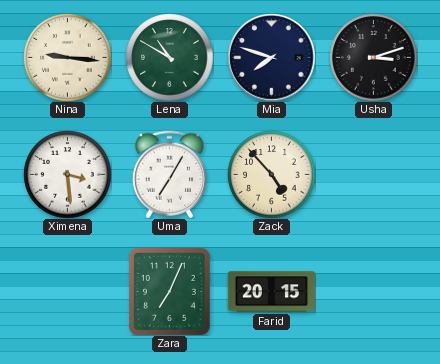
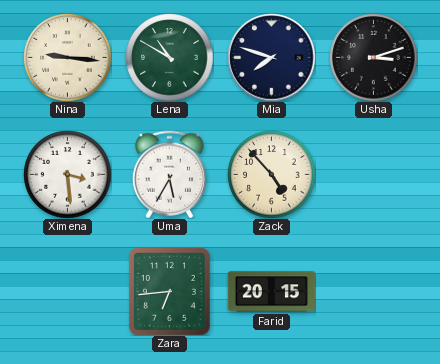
Uma: 7:05 -> 5:35 (169, 174)
Zara: 7:04 -> 6:44 (169, 291)
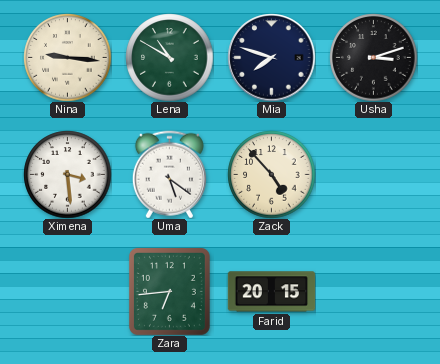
Uma: 5:35 -> 5:21 (169, 174)
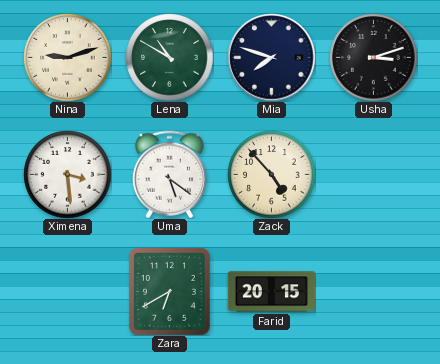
Nina: 9:16 -> 9:12 (67, 57)
Zara: 6:44 -> 6:40 (169, 291)
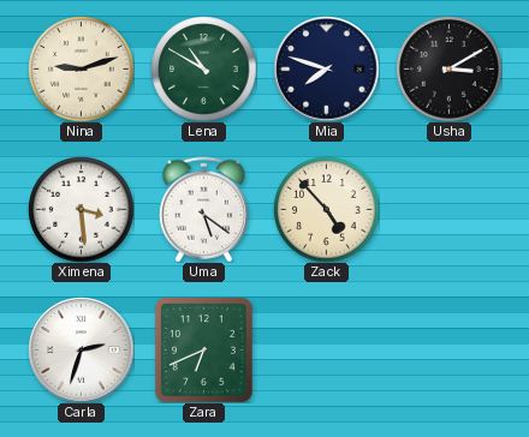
Usha: 3:12 -> 3:10 (448, 68)
Carla: none -> 2:33 (81, 349)
Zara: 6:40 -> 6:41 (203, 349)
Farid: 20:15 -> none (271, 292)
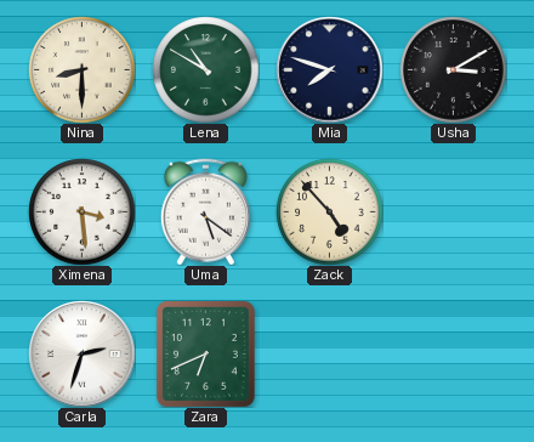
Nina: 9:12 -> 8:30 (81, 69)
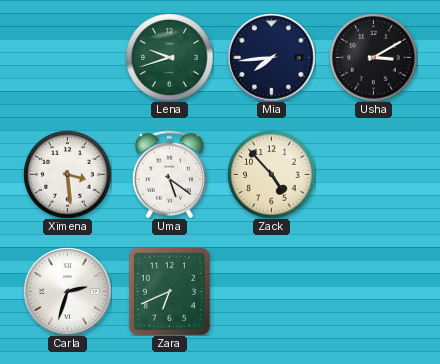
Nina: 8:30 -> none (81, 69)
Lena: 10:50 -> 9:42 (169, 57)
Mia: 7:48 -> 7:44 (271, 57)
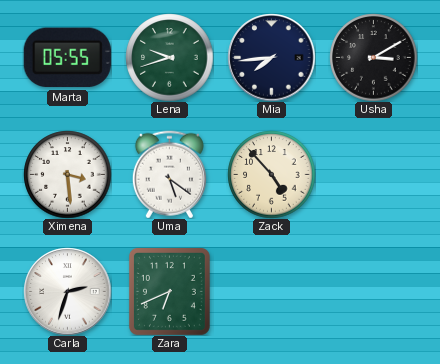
Marta: none -> 05:55 (67, 58)
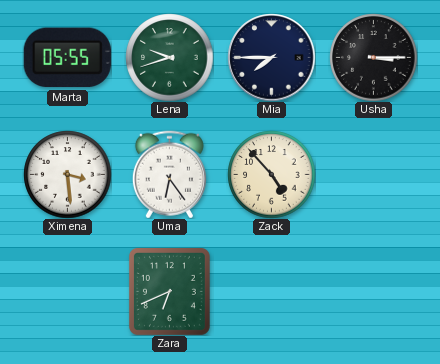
Mia: 7:44 -> 7:45 (271, 57)
Usha: 3:10 -> 3:15 (373, 57)
Uma: 5:21 -> 6:24 (169, 174)
Carla: 2:33 -> none (67, 291)
